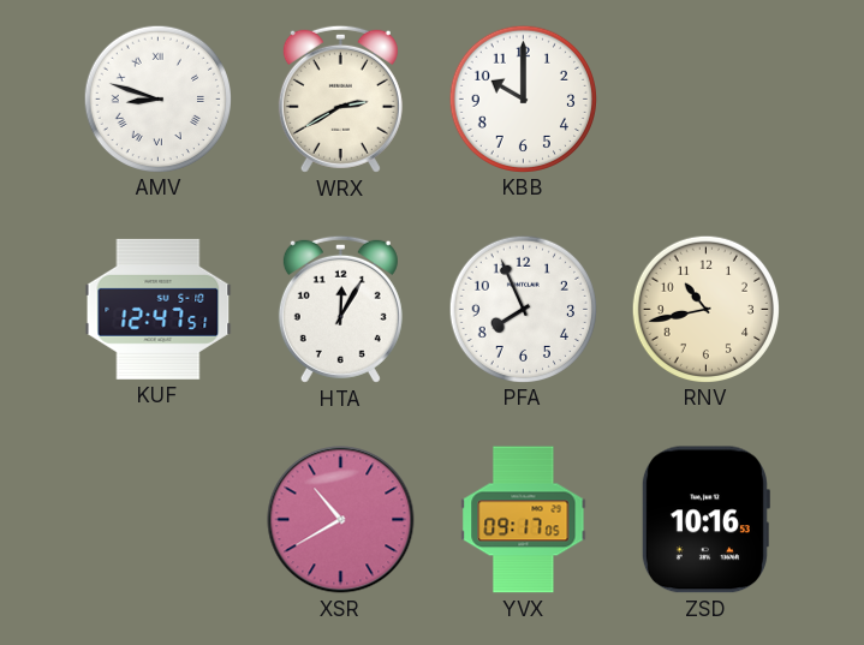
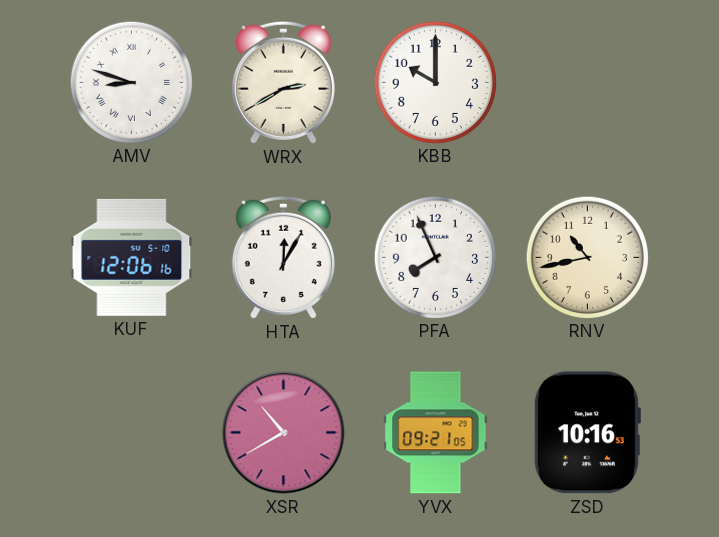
KUF: 12:47 -> 12:06 (132, 257)
YVX: 09:17 -> 09:21 (436, 433)
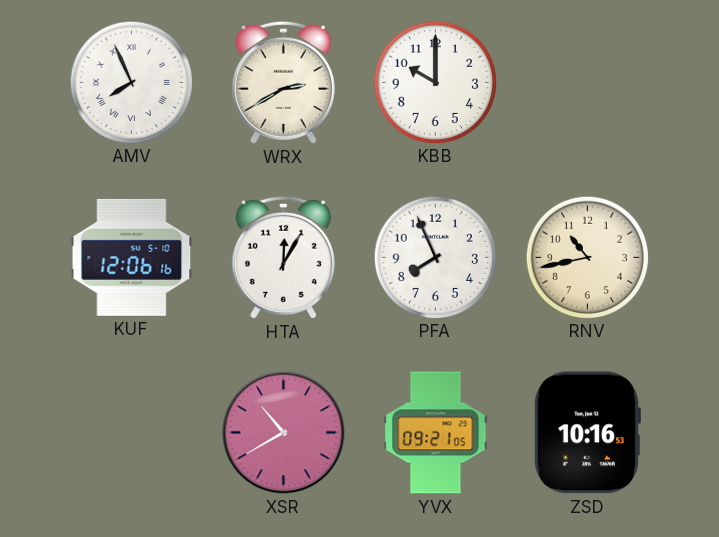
AMV: 8:48 -> 7:56 (131, 82)
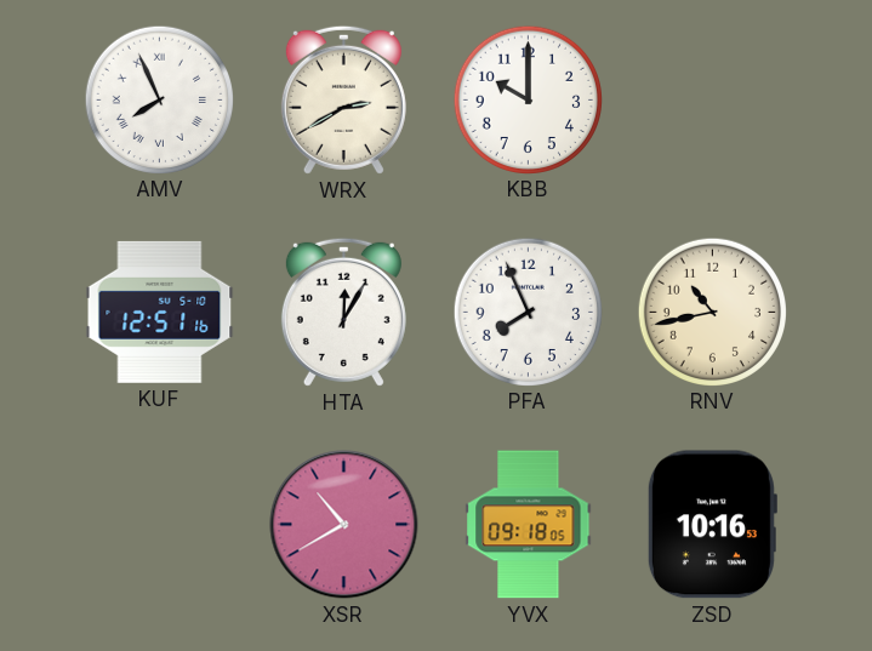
KUF: 12:06 -> 12:51 (160, 312)
YVX: 09:21 -> 09:18 (529, 525)
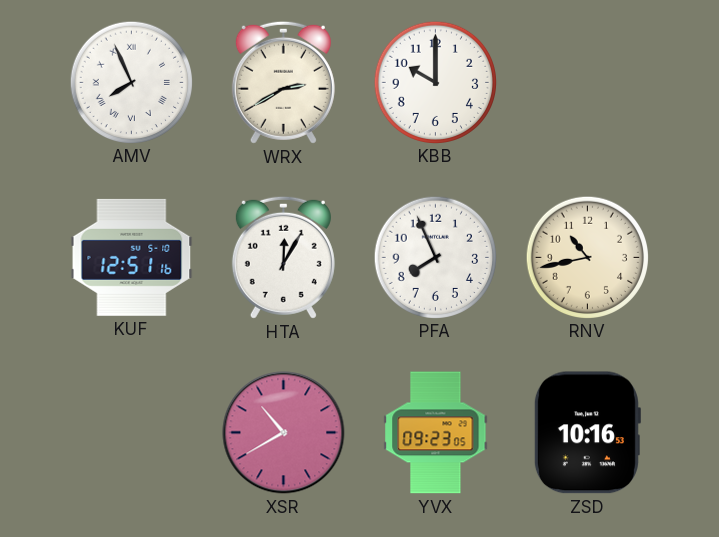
YVX: 09:18 -> 09:23 (436, 433)
